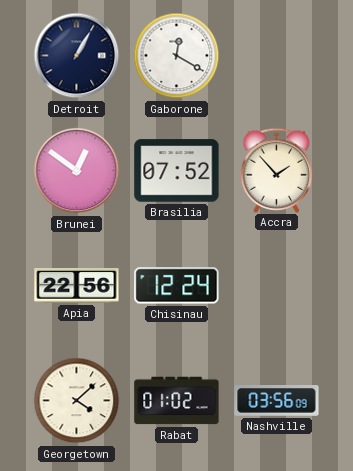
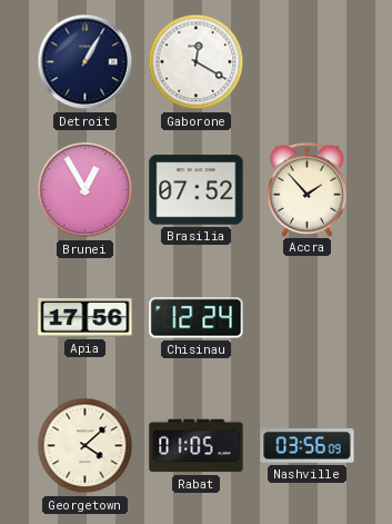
Brunei: 12:51 -> 12:55 (86, 190)
Apia: 22:56 -> 17:56 (86, 318)
Rabat: 01:02 -> 01:05 (197, 446)
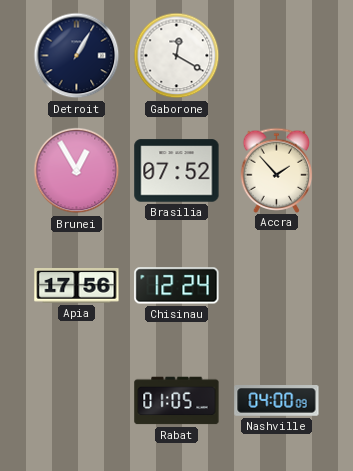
Georgetown: 4:08 -> none (86, 446)
Nashville: 03:56 -> 04:00 (277, 401)
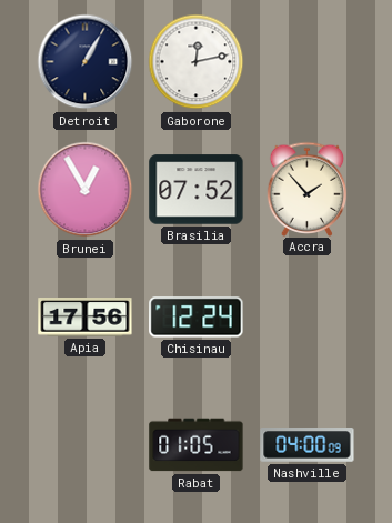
Gaborone: 12:20 -> 12:13 (197, 62)
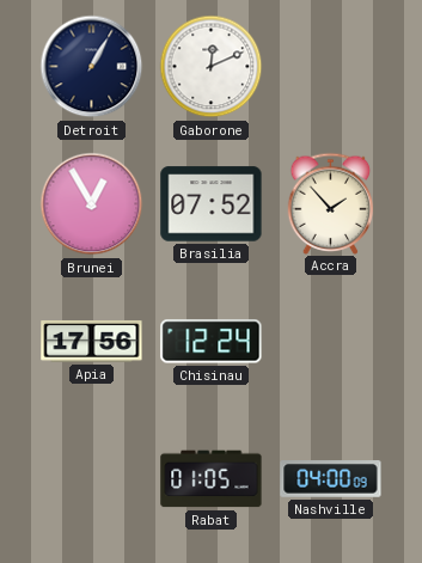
Gaborone: 12:13 -> 12:11 (212, 67)
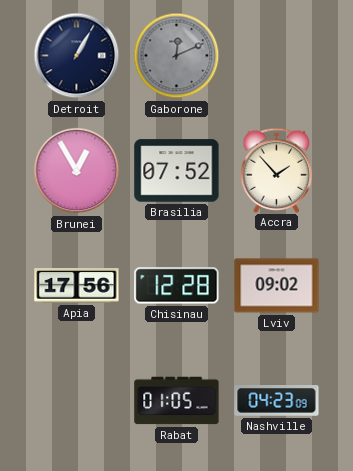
Gaborone dial: white -> grey (177, 56)
Chisinau: 12:24 -> 12:28 (177, 286)
Lviv: none -> 09:02 (277, 286)
Nashville: 04:00 -> 04:23 (277, 401)
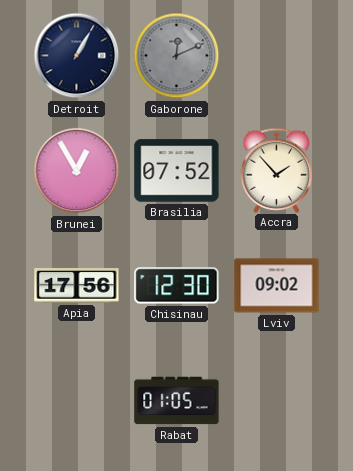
Chisinau: 12:28 -> 12:30 (177, 286)
Nashville: 04:23 -> none (277, 401)
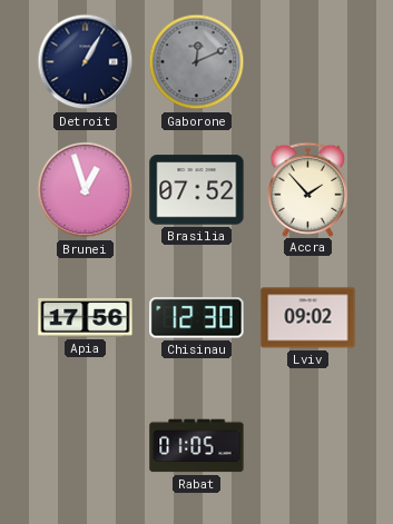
Brunei: 12:55 -> 12:57 (86, 190)
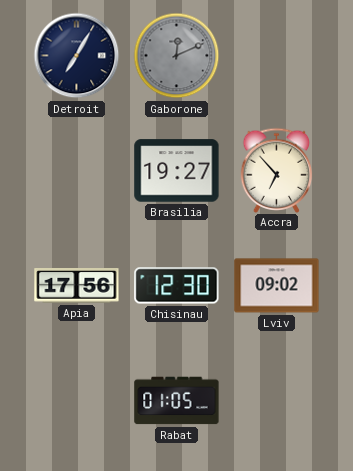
Detroit: 1:05 -> 7:05 (77, 56)
Brunei: 12:57 -> none (86, 190)
Brasilia: 07:52 -> 19:27 (177, 171)
Accra: 1:53 -> 6:53 (277, 170)
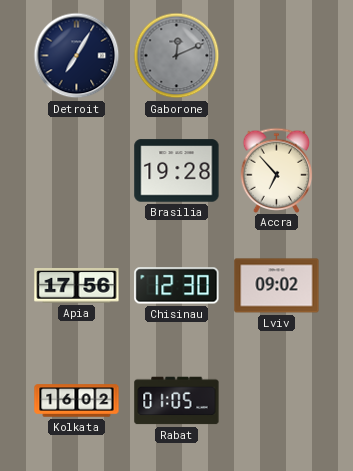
Brasilia: 19:27 -> 19:28 (177, 171)
Kolkata: none -> 16:02 (77, 401)
